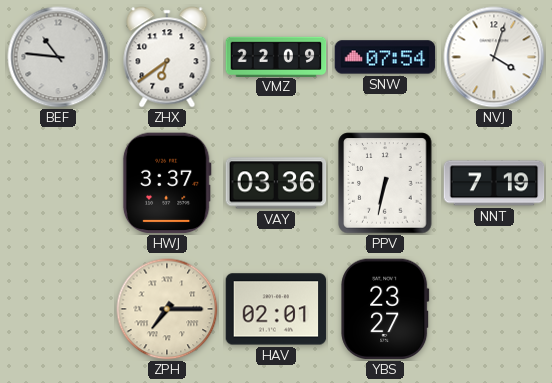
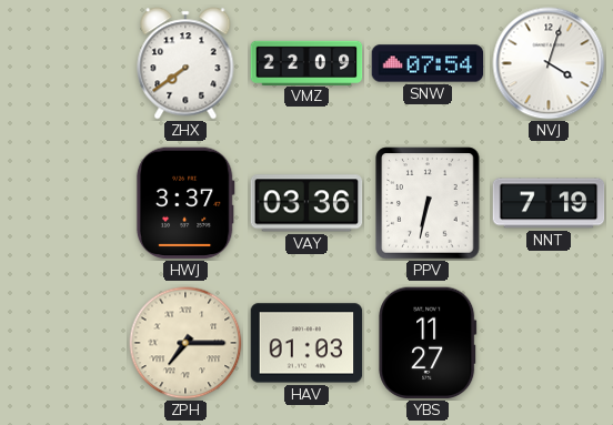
BEF: 10:46 -> none (58, 57)
ZHX: 6:39 -> 7:39 (185, 63)
HAV: 02:01 -> 01:03 (306, 343)
YBS: 23:27 -> 11:27 (428, 343)
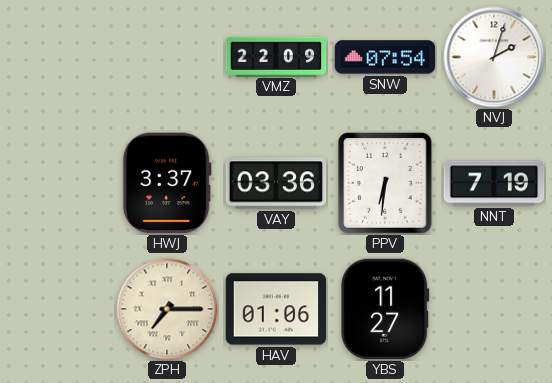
ZHX: 7:39 -> none (185, 63)
NVJ: 4:03 -> 2:03 (494, 57)
PPV: 6:32 -> 6:31 (385, 183)
HAV: 01:03 -> 01:06 (276, 309)
